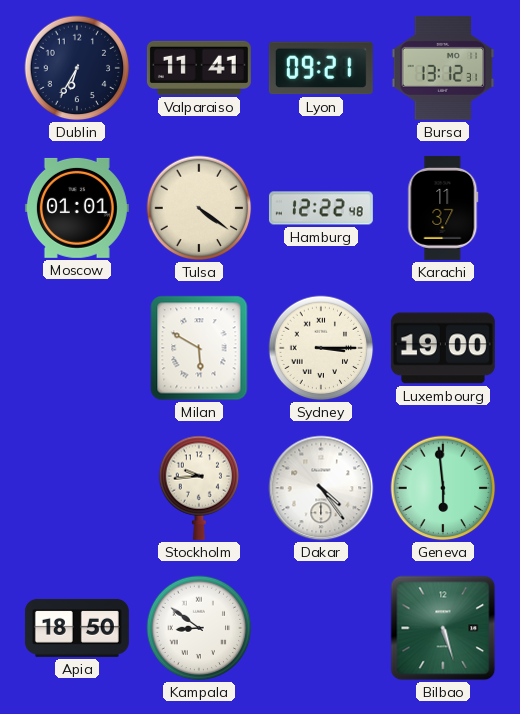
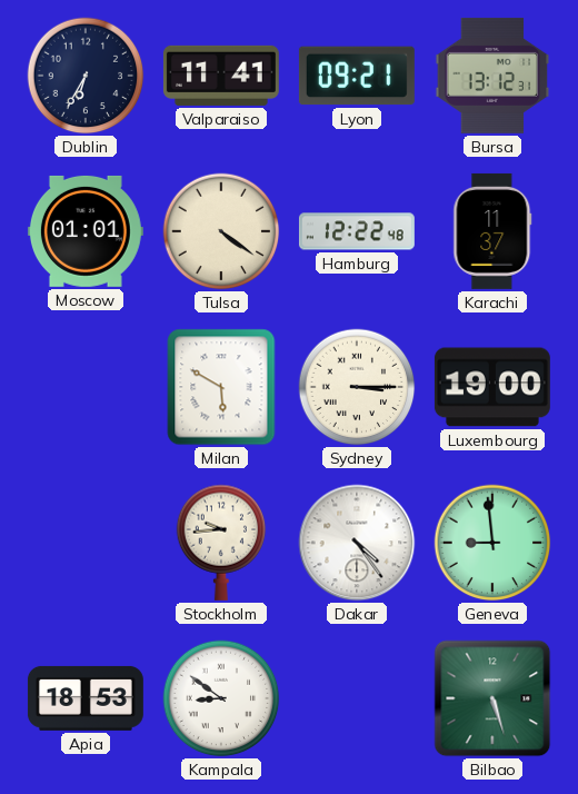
Geneva: 5:59 -> 8:59 (492, 543)
Apia: 18:50 -> 18:53 (86, 698)
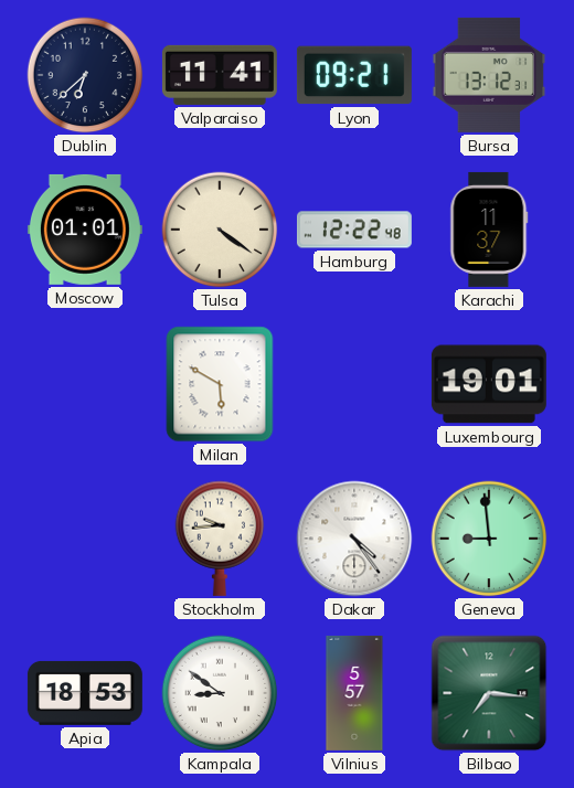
Dublin: 6:35 -> 6:38 (85, 75)
Sydney: 3:15 -> none (357, 387)
Luxembourg: 19:00 -> 19:01 (489, 384)
Vilnius: none -> 5:57 (354, 693)
Bilbao: 5:27 -> 7:16 (489, 693)
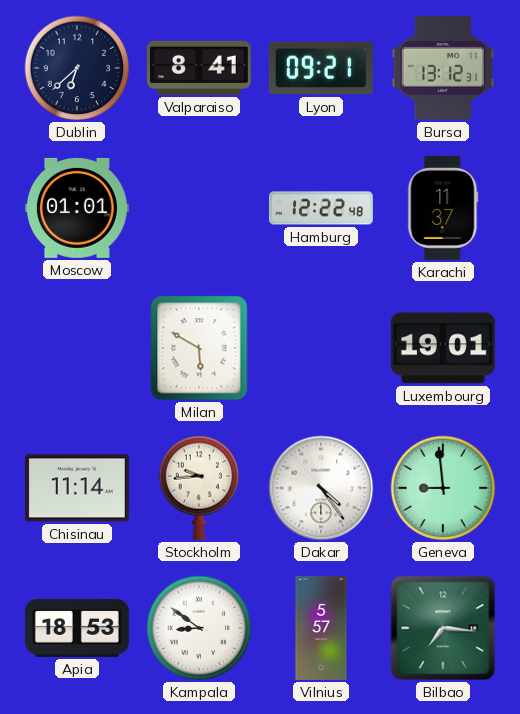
Valparaiso: 11:41 -> 8:41 (199, 68)
Tulsa: 4:21 -> none (220, 230)
Chisinau: none -> 11:14 (77, 488)
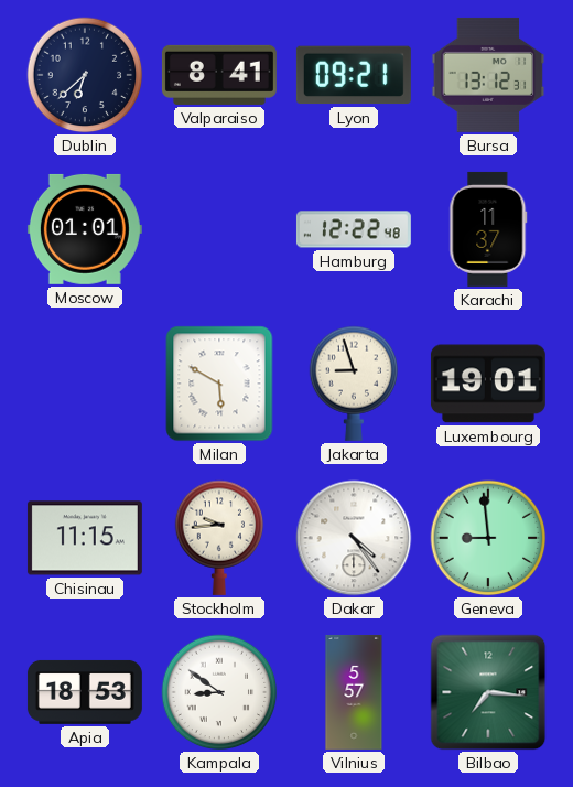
Jakarta: none -> 8:57 (354, 384)
Chisinau: 11:14 -> 11:15 (85, 538)
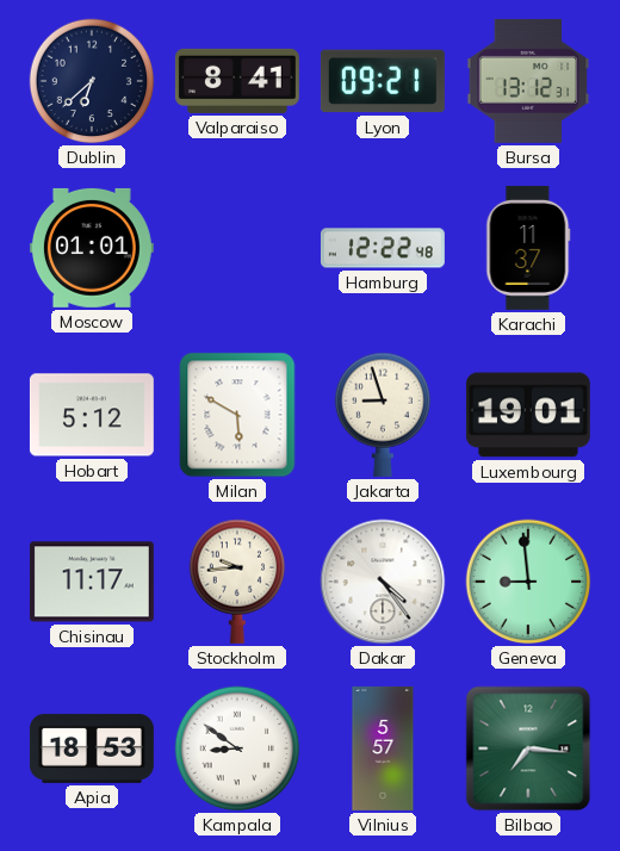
Hobart: none -> 5:12 (92, 415)
Chisinau: 11:15 -> 11:17 (92, 582)
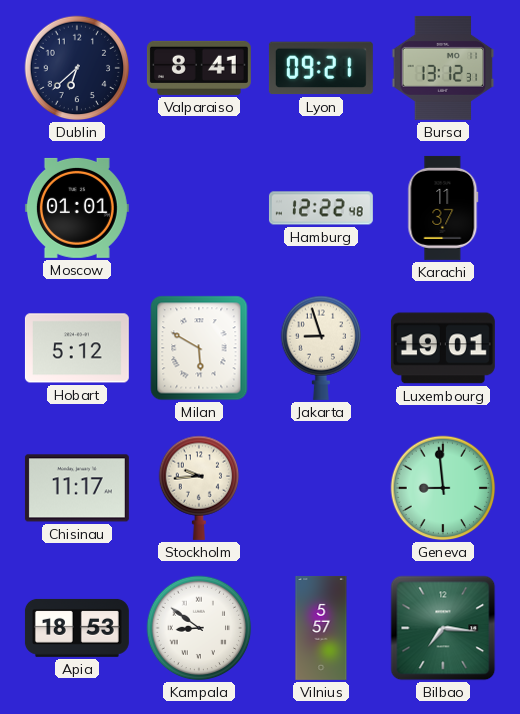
Dakar: 4:24 -> none (383, 582)
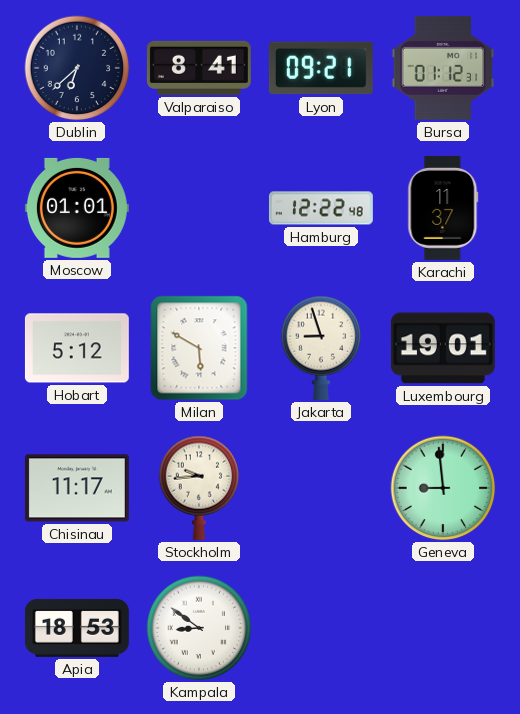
Bursa: 13:12 -> 01:12 (443, 68)
Vilnius: 5:57 -> none (321, 628)
Bilbao: 7:16 -> none (443, 628)
